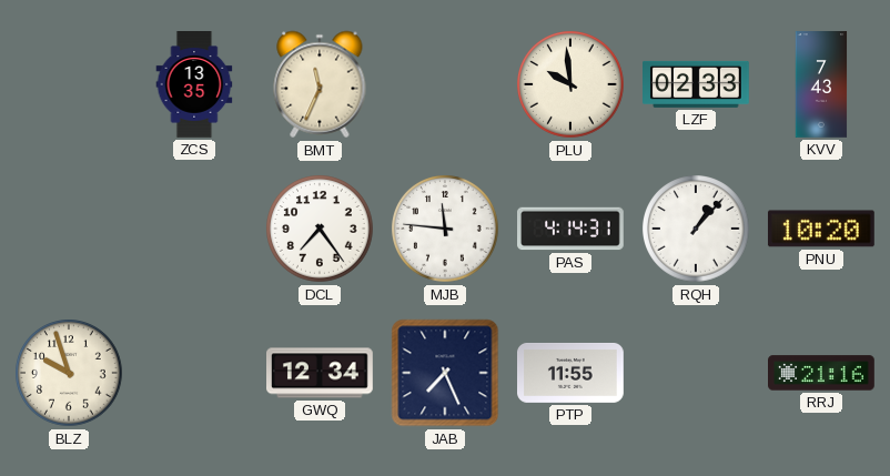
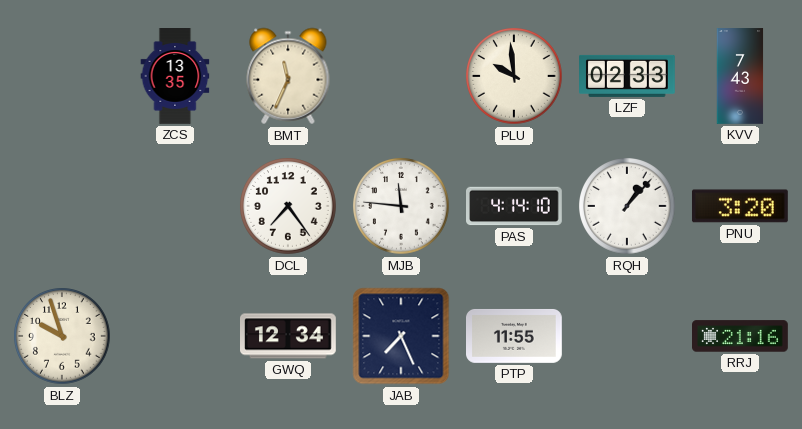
PAS: 4:14:31 -> 4:14:10 (515, 206)
PNU: 10:20 -> 3:20 (740, 206)
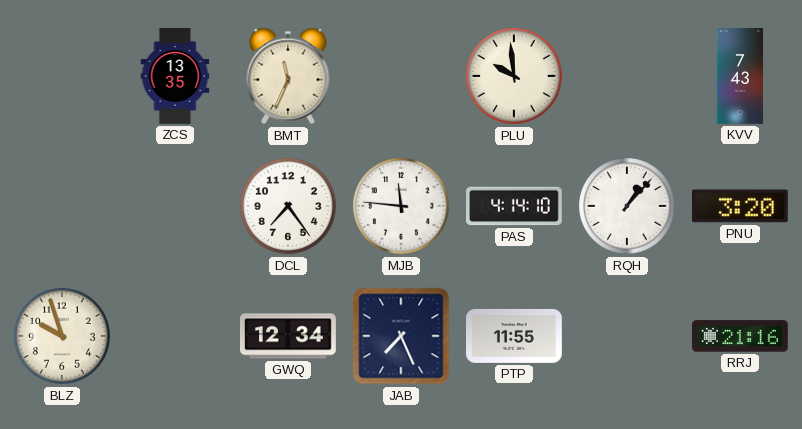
LZF: 02:33 -> none (628, 76)
